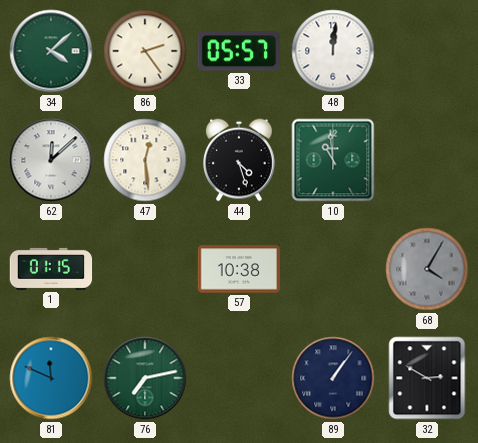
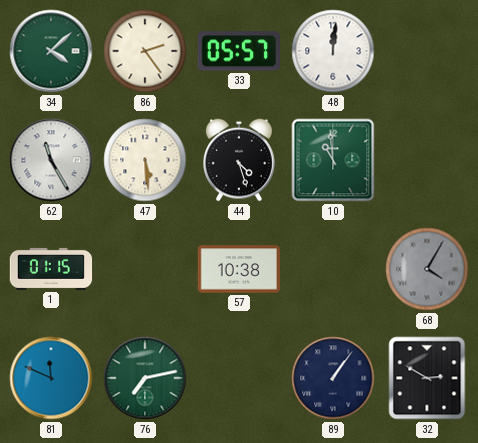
62: 12:08 -> 11:25 (51, 160)
47: 12:29 -> 5:29 (145, 160)
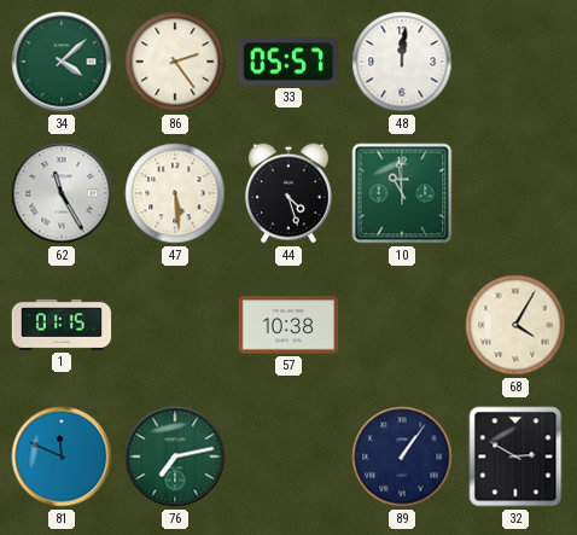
68 dial: grey -> cream (515, 325)
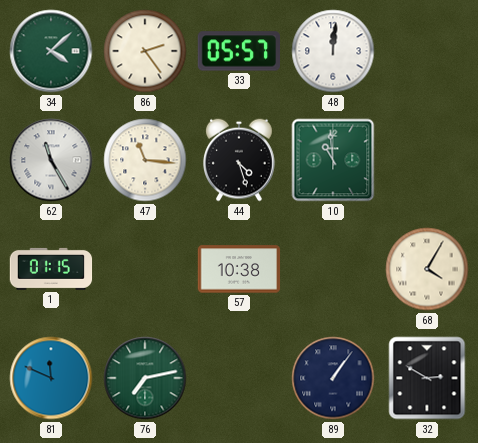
47: 5:29 -> 11:16 (145, 160)
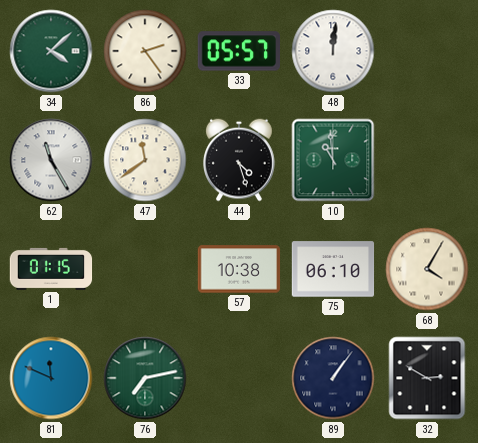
47: 11:16 -> 11:39 (145, 160)
75: none -> 06:10 (333, 269)
